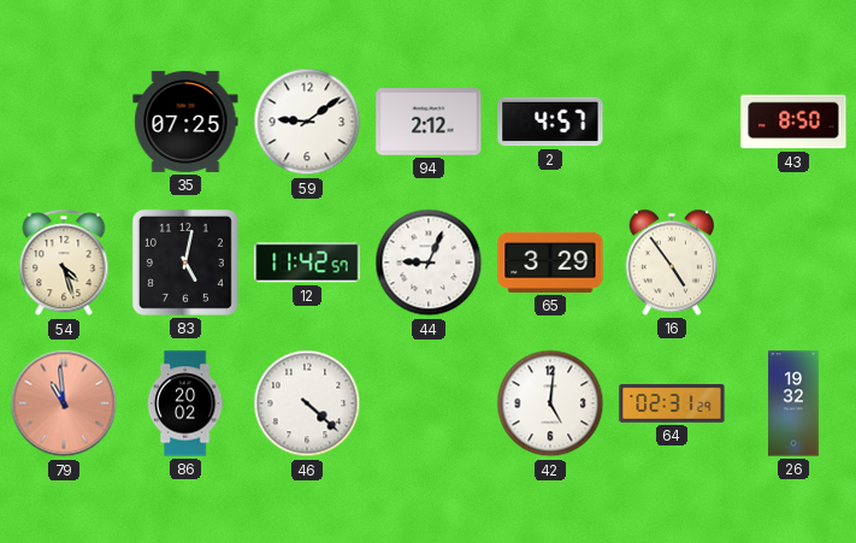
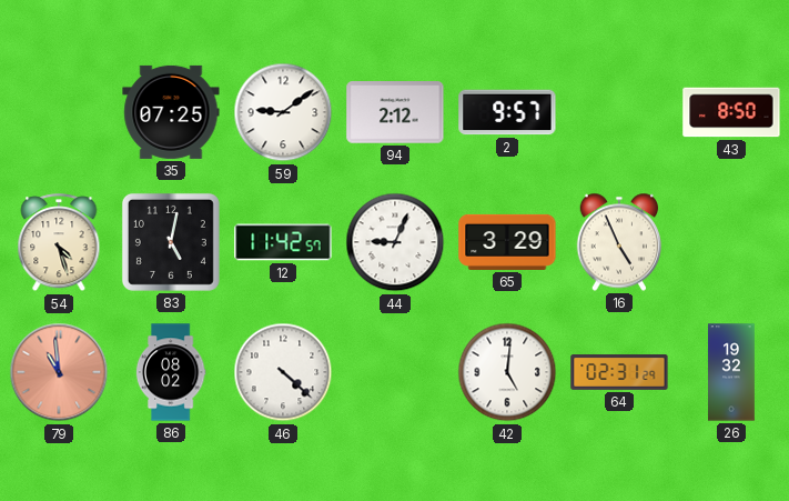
2: 4:57 -> 9:57 (507, 112)
16: 4:54 -> 4:56 (619, 242)
86: 20:02 -> 08:02 (171, 372)
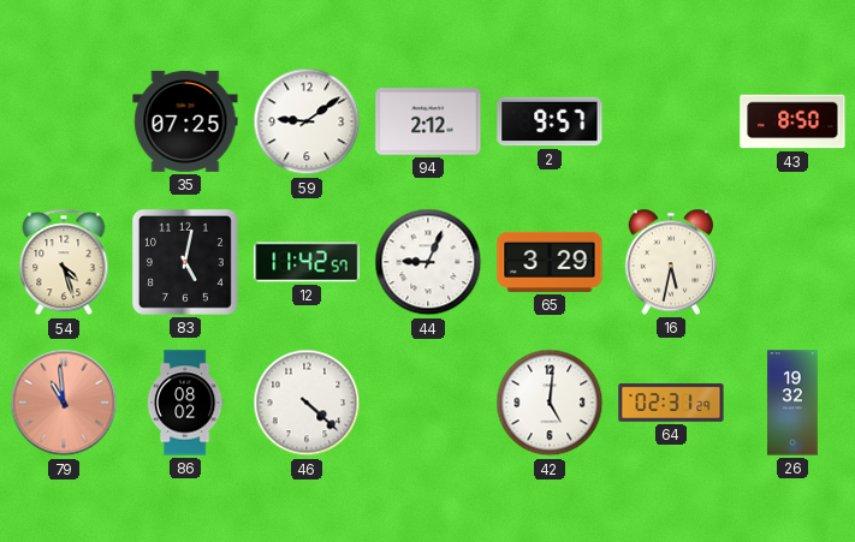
16: 4:56 -> 5:32 (671, 262)
